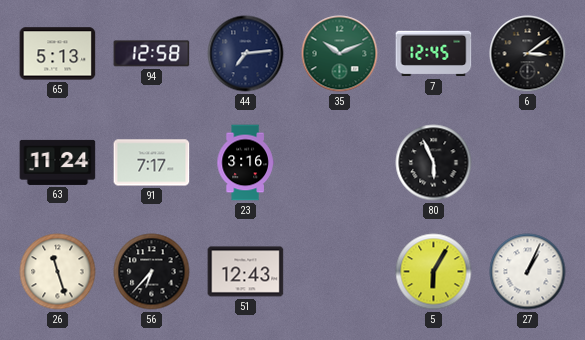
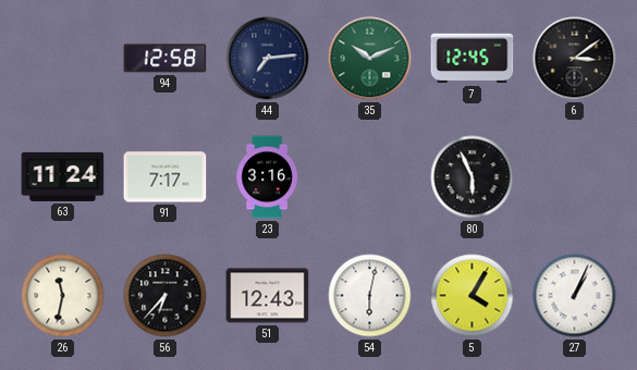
65: 5:13 -> none (58, 54)
26: 11:27 -> 11:32 (63, 296)
54: none -> 6:02 (370, 296)
5: 6:05 -> 4:05 (473, 296)
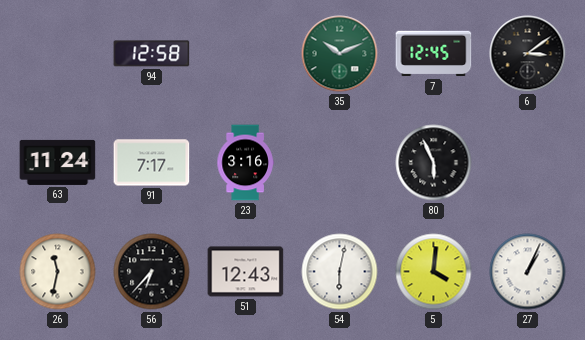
44: 7:14 -> none (268, 59)
5: 4:05 -> 4:01 (434, 272)
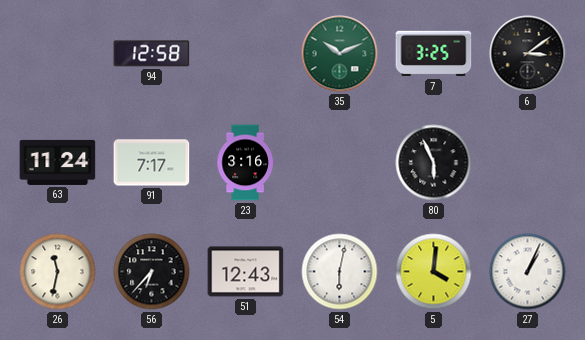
7: 12:45 -> 3:25 (434, 54)
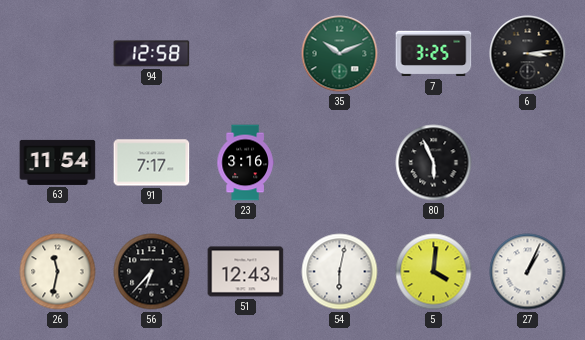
6: 3:09 -> 3:14 (528, 54)
63: 11:24 -> 11:54 (58, 162)
